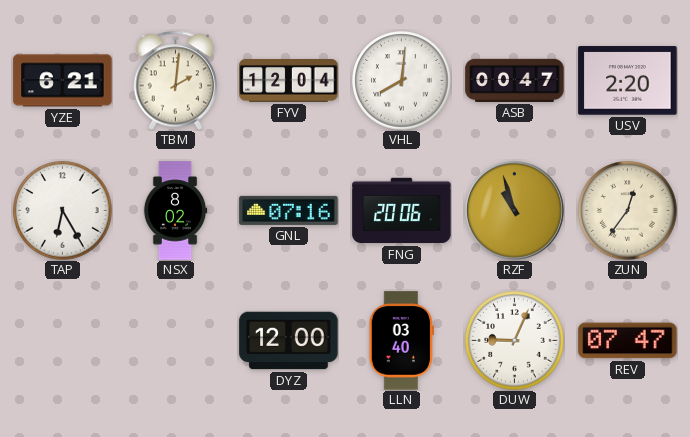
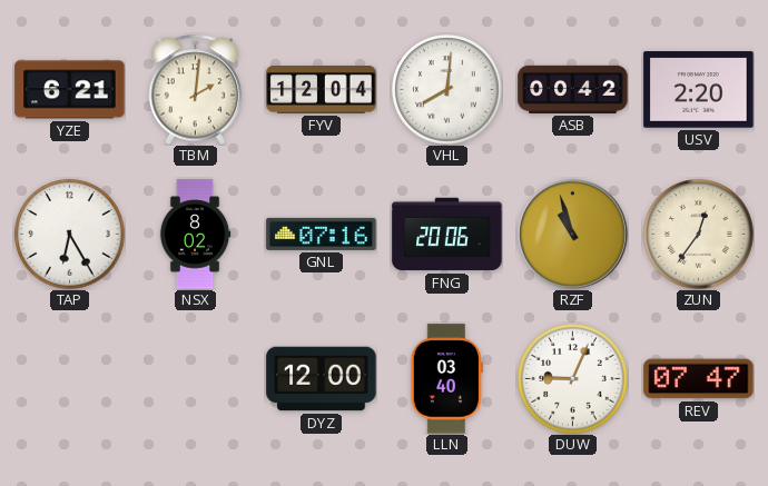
ASB: 00:47 -> 00:42 (573, 89)
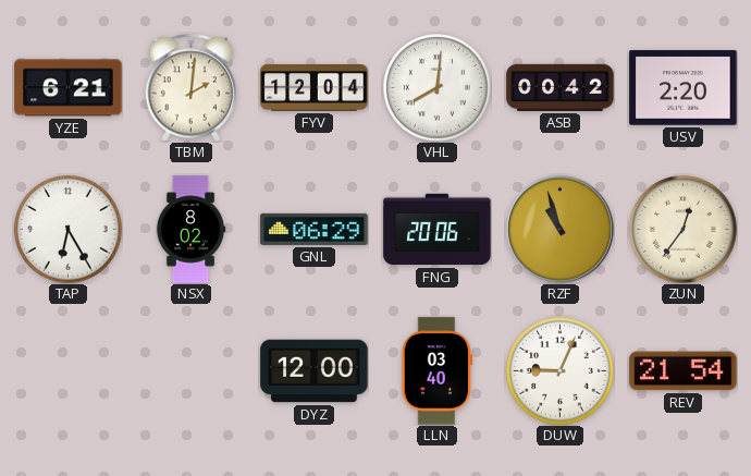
GNL: 07:16 -> 06:29 (315, 229)
REV: 07:47 -> 21:54 (684, 371)
